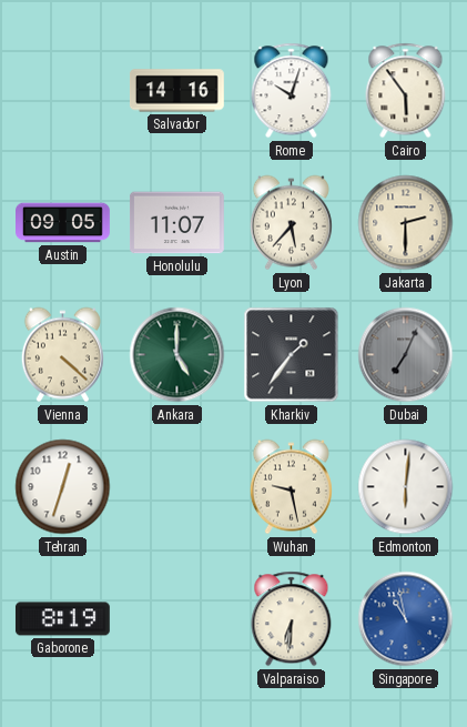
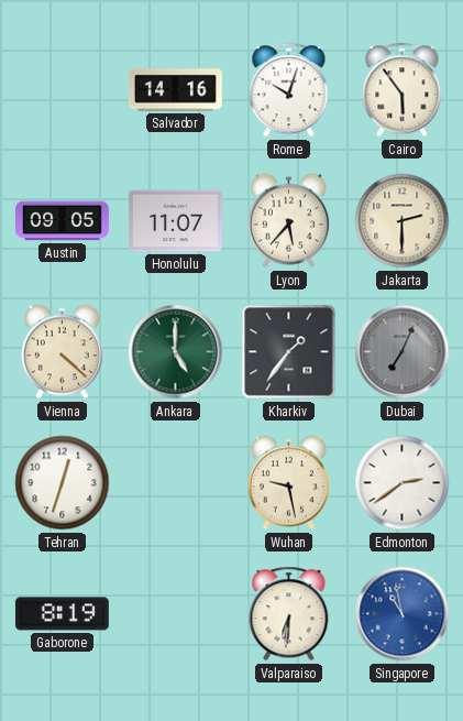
Edmonton: 6:01 -> 2:39 (403, 483)
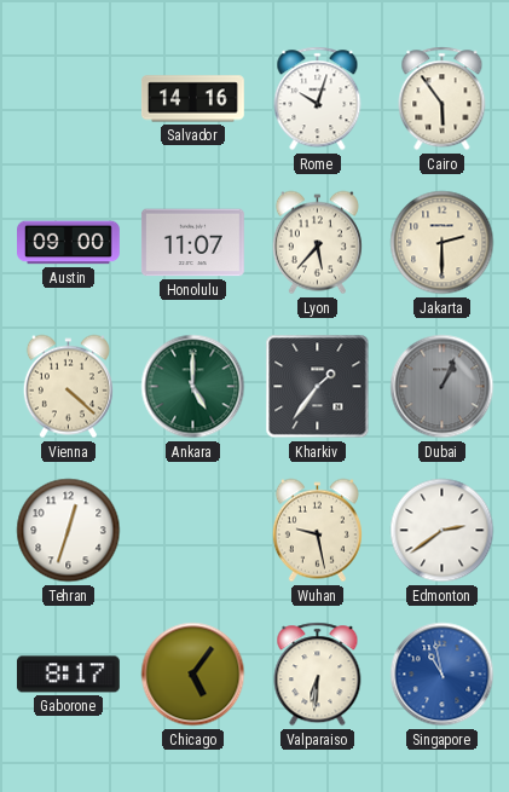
Austin: 09:05 -> 09:00 (69, 243)
Dubai: 7:04 -> 1:04 (443, 387)
Gaborone: 8:19 -> 8:17 (68, 675)
Chicago: none -> 5:06 (193, 675)
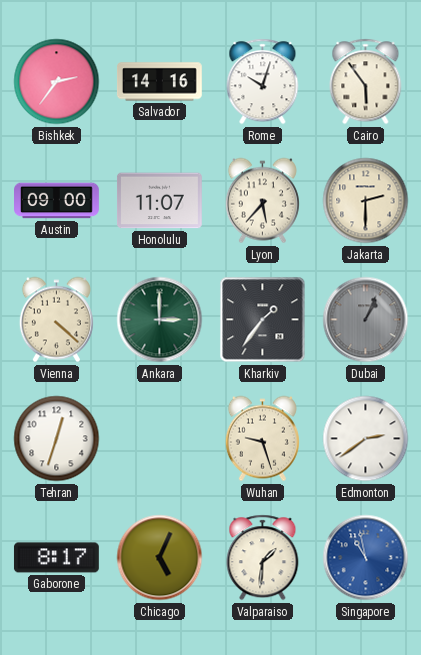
Bishkek: none -> 2:36 (57, 82)
Ankara: 5:00 -> 3:00 (160, 320)
Wuhan: 9:28 -> 9:27 (262, 439)
Chicago: 5:06 -> 5:04 (160, 558)
Valparaiso: 6:31 -> 1:31 (263, 558)
